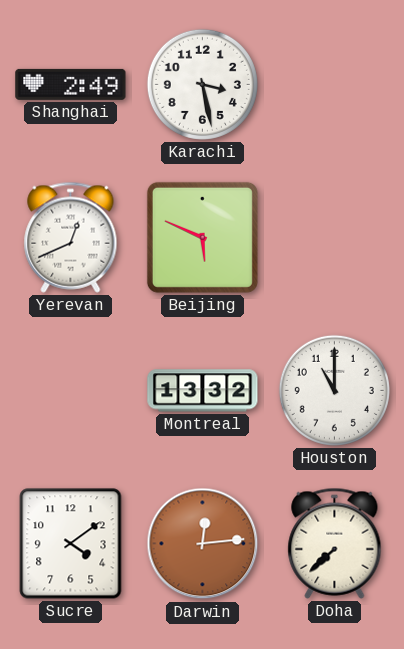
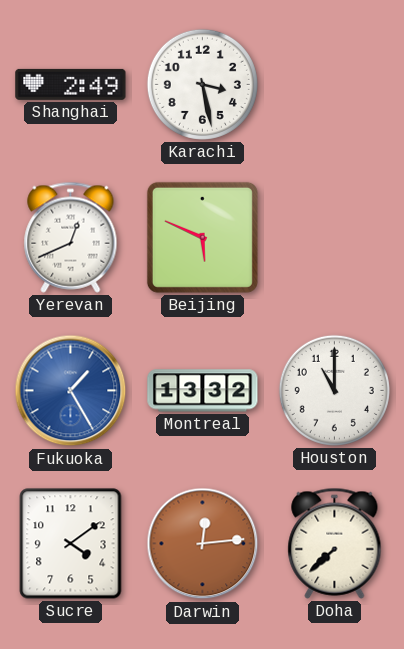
Fukuoka: none -> 1:25 (71, 391)
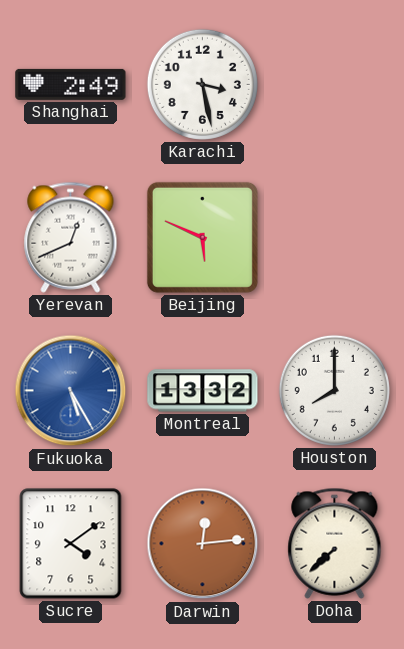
Fukuoka: 1:25 -> 5:25 (71, 391)
Houston: 11:00 -> 8:00 (334, 390)
